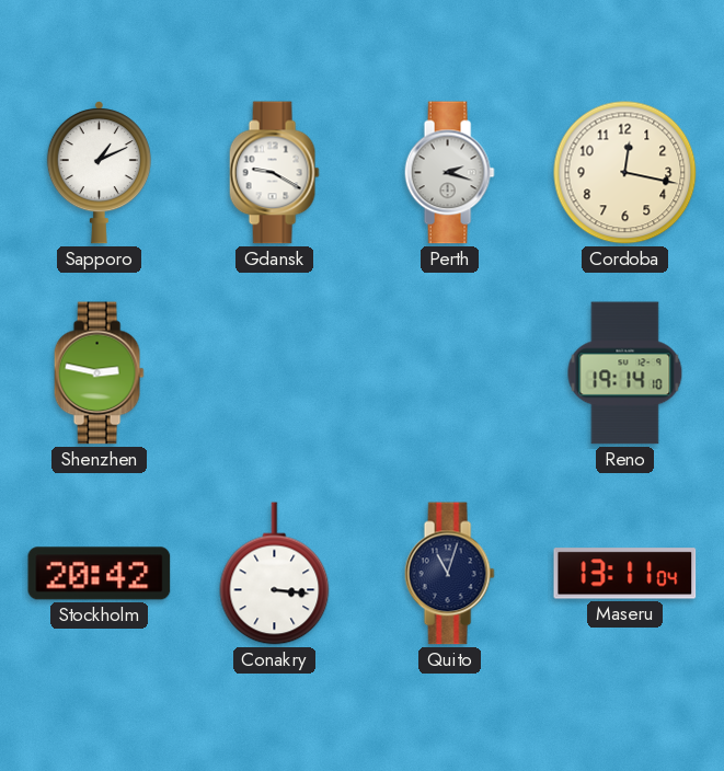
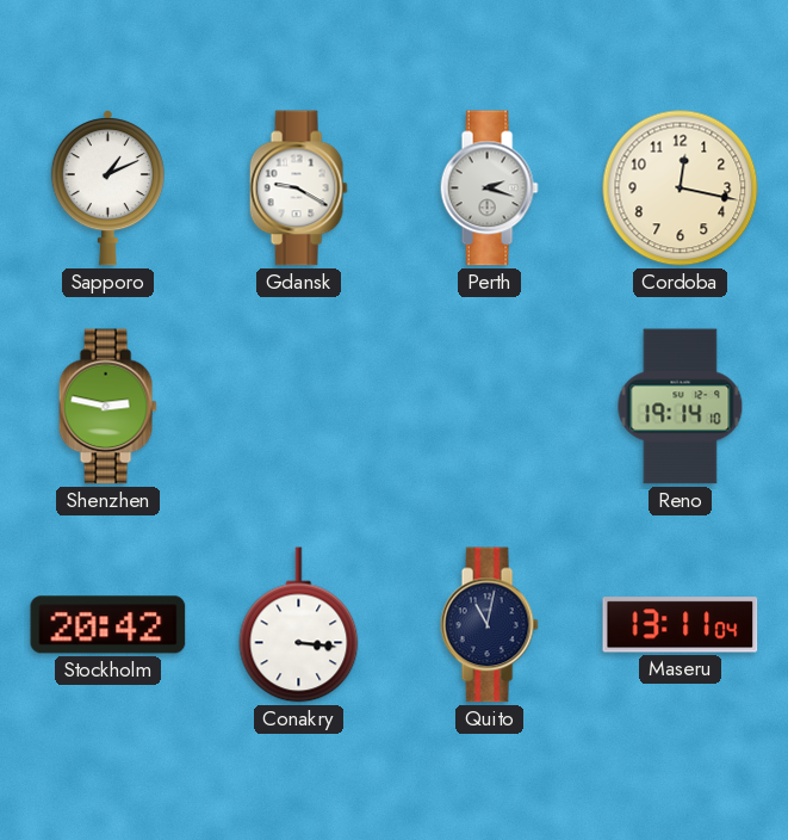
Quito: 11:03 -> 11:02 (489, 625)
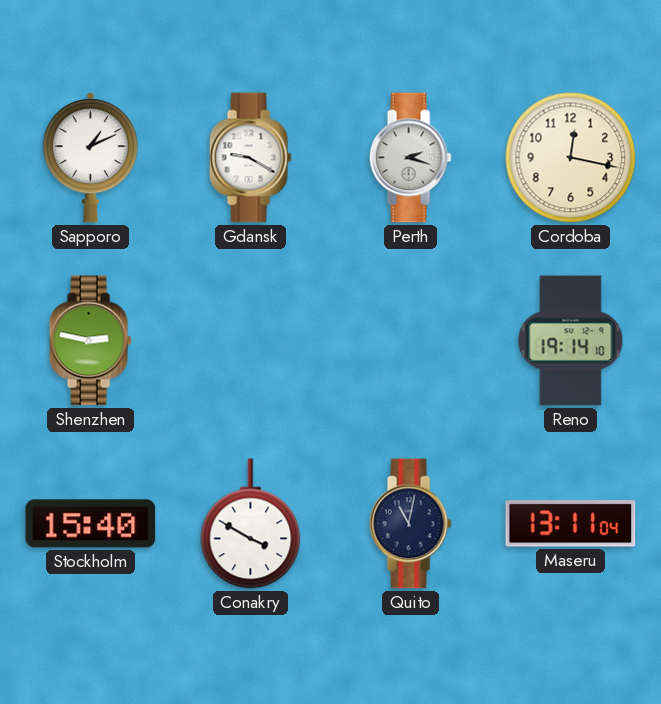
Stockholm: 20:42 -> 15:40 (91, 524)
Conakry: 3:16 -> 3:50 (251, 524)
